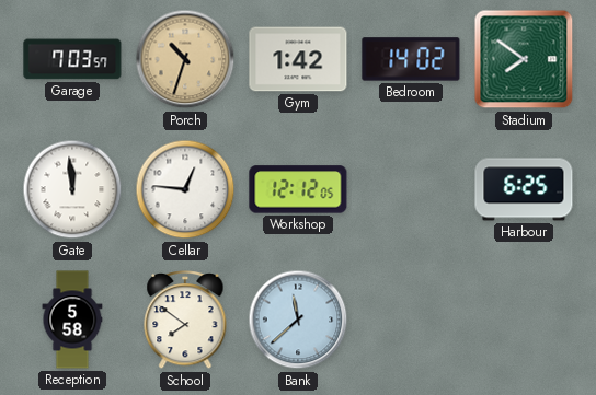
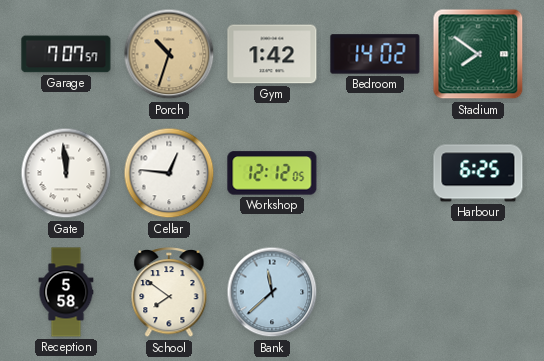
Garage: 7:03 -> 7:07 (66, 54)
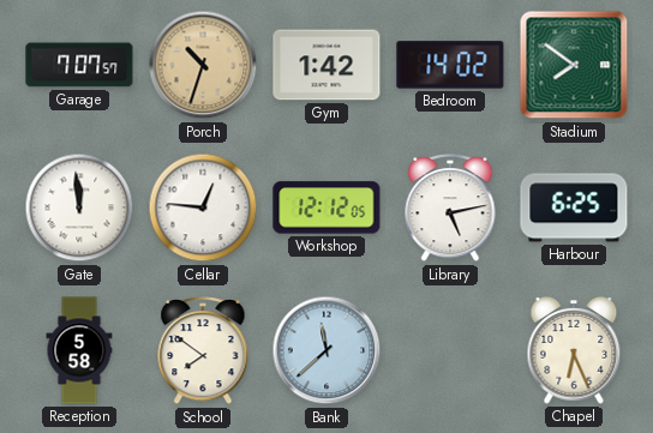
Library: none -> 5:13 (450, 209)
Chapel: none -> 6:26 (574, 350)
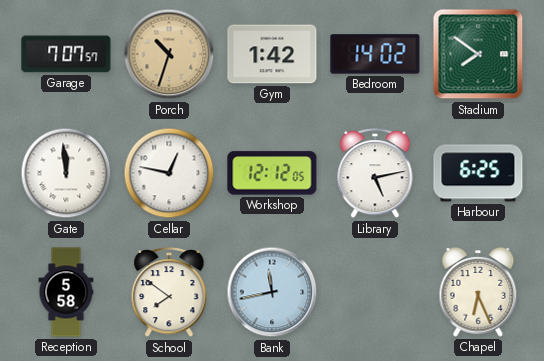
Cellar: 12:46 -> 12:47 (169, 173)
Bank: 11:38 -> 11:43 (272, 292)
